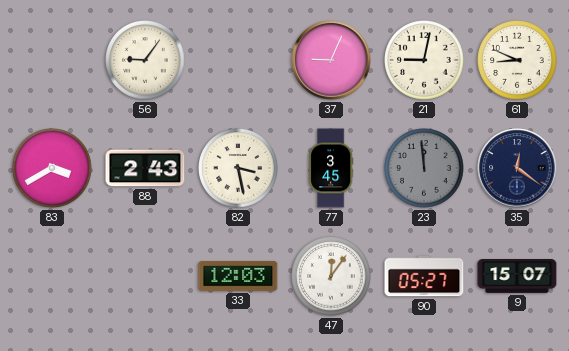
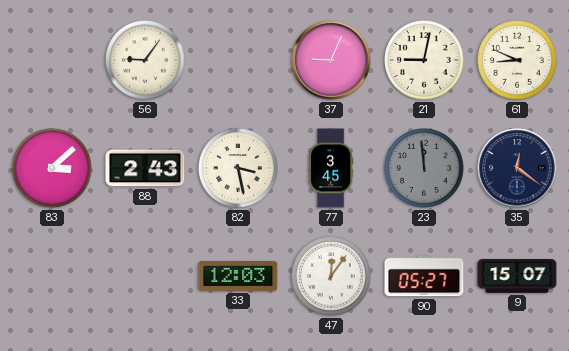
83: 3:40 -> 3:08 (52, 168)
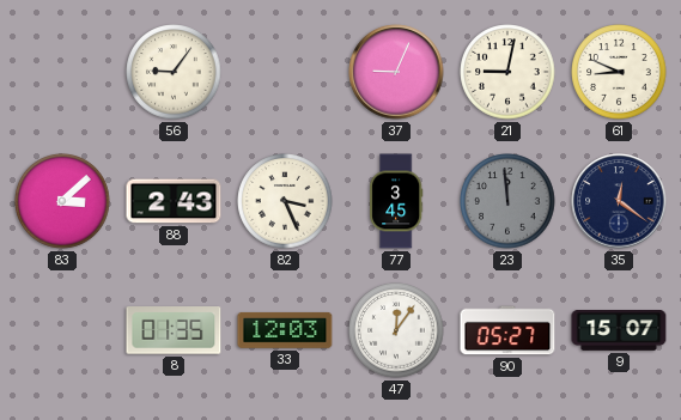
82: 3:28 -> 3:26 (285, 201)
8: none -> 01:35 (174, 330)
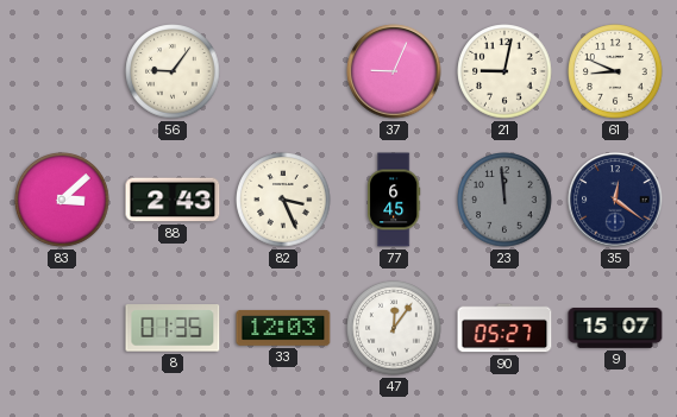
77: 3:45 -> 6:45 (394, 200)
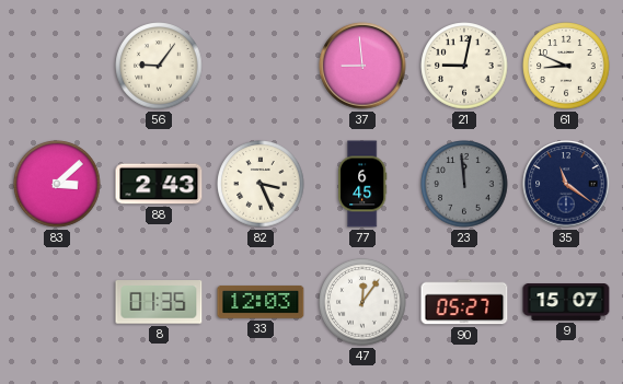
37: 9:04 -> 8:59 (362, 66)
35: 12:21 -> 11:21 (566, 184)
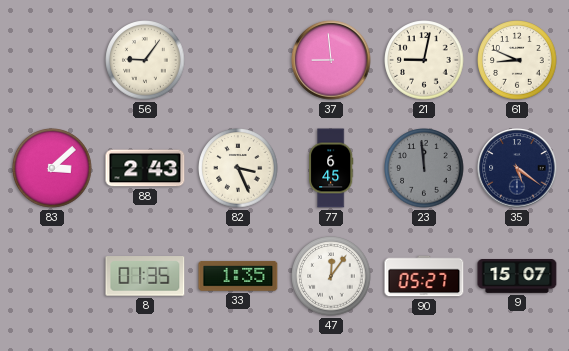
35: 11:21 -> 5:21 (517, 168)
33: 12:03 -> 1:35 (238, 276)
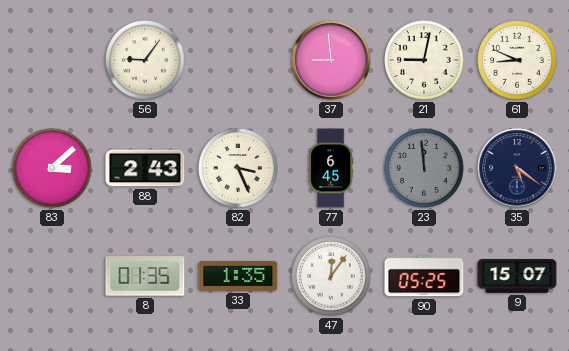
90: 05:27 -> 05:25 (424, 276)
